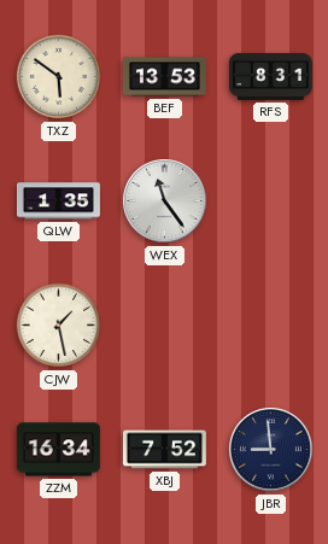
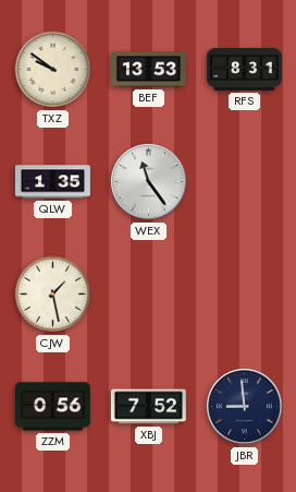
TXZ: 5:51 -> 9:51 (53, 70)
ZZM: 16:34 -> 0:56 (52, 407)
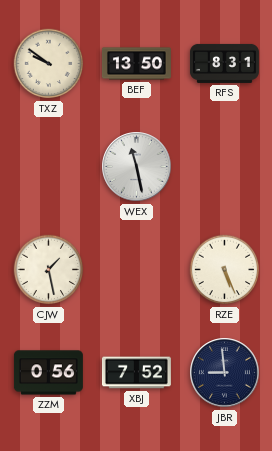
BEF: 13:53 -> 13:50 (136, 64)
QLW: 1:35 -> none (52, 182)
WEX: 11:24 -> 11:28 (137, 167)
RZE: none -> 5:26 (225, 270)
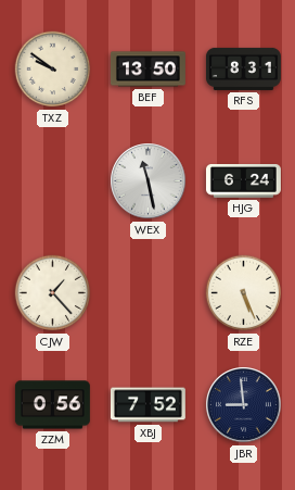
HJG: none -> 6:24 (243, 181)
CJW: 1:28 -> 1:23 (53, 293)
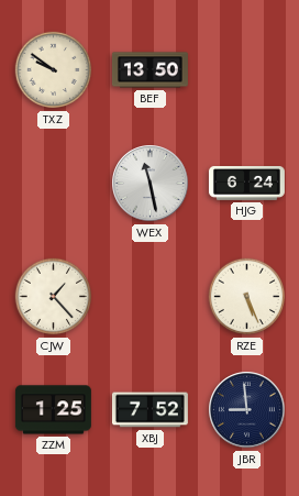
RFS: 8:31 -> none (243, 68)
ZZM: 0:56 -> 1:25 (53, 410)
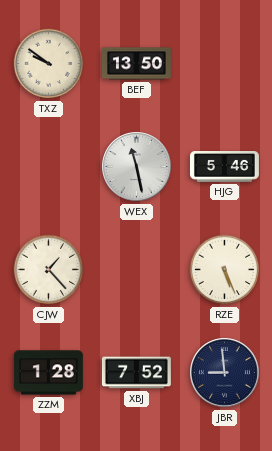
HJG: 6:24 -> 5:46 (224, 167)
ZZM: 1:25 -> 1:28 (48, 373)
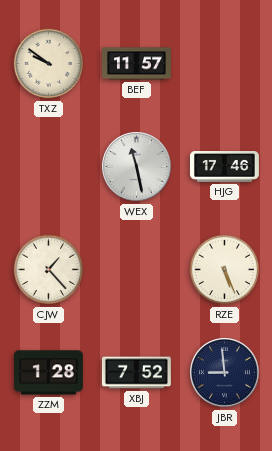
BEF: 13:50 -> 11:57 (136, 64)
HJG: 5:46 -> 17:46 (224, 167)
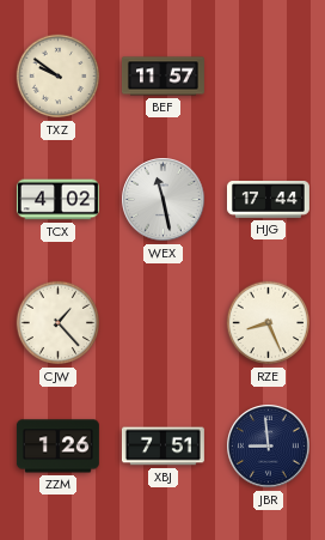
TCX: none -> 4:02 (57, 200)
HJG: 17:46 -> 17:44 (268, 200)
RZE: 5:26 -> 8:26 (269, 323)
ZZM: 1:28 -> 1:26 (57, 447)
XBJ: 7:52 -> 7:51 (162, 447)
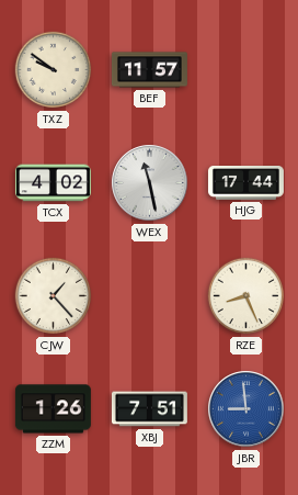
JBR dial: navy -> blue (247, 409)
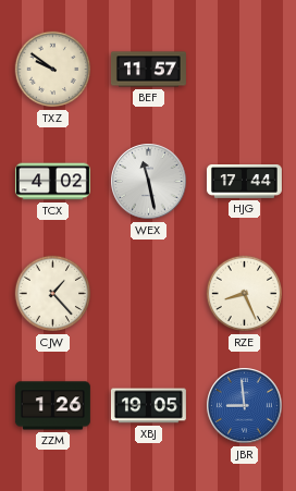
XBJ: 7:51 -> 19:05 (148, 406)
